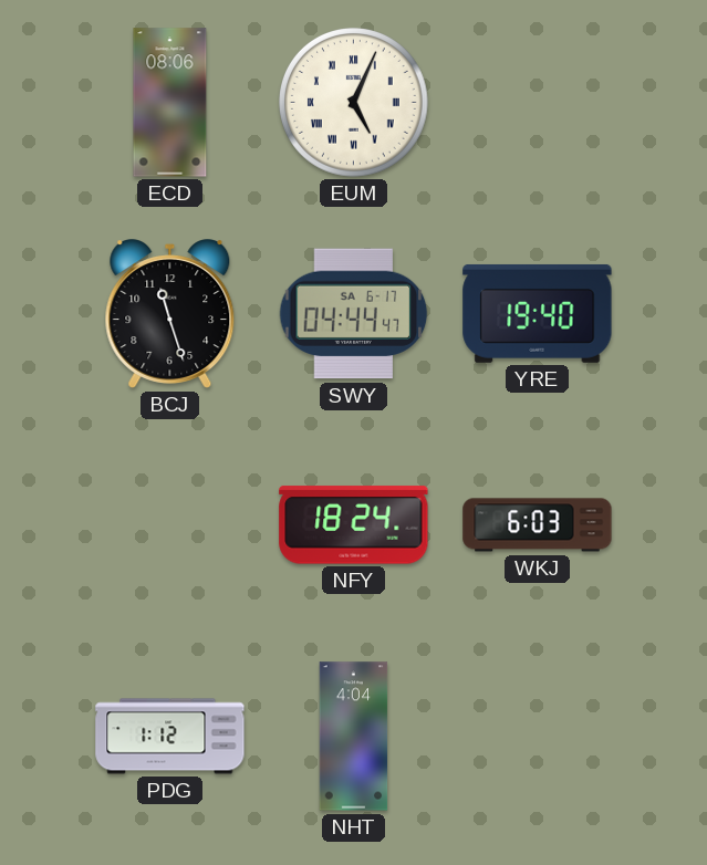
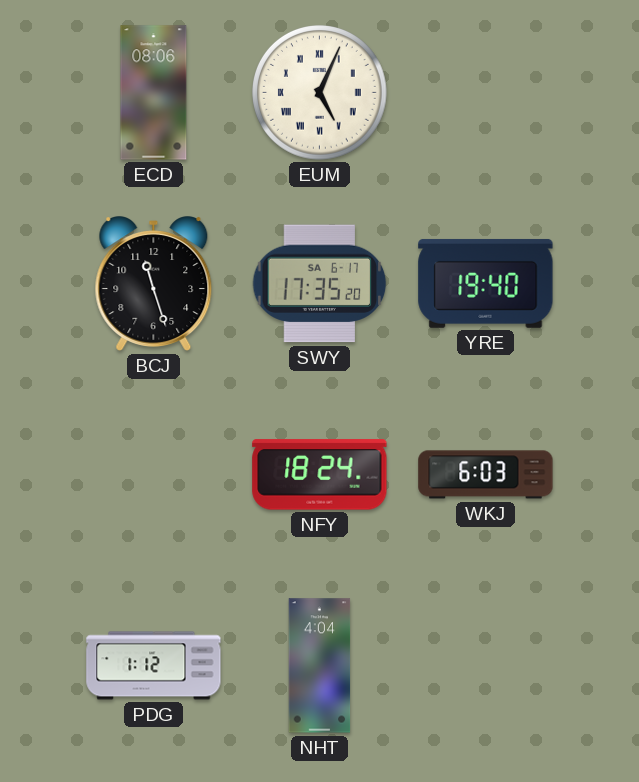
SWY: 04:44 -> 17:35 (320, 284)
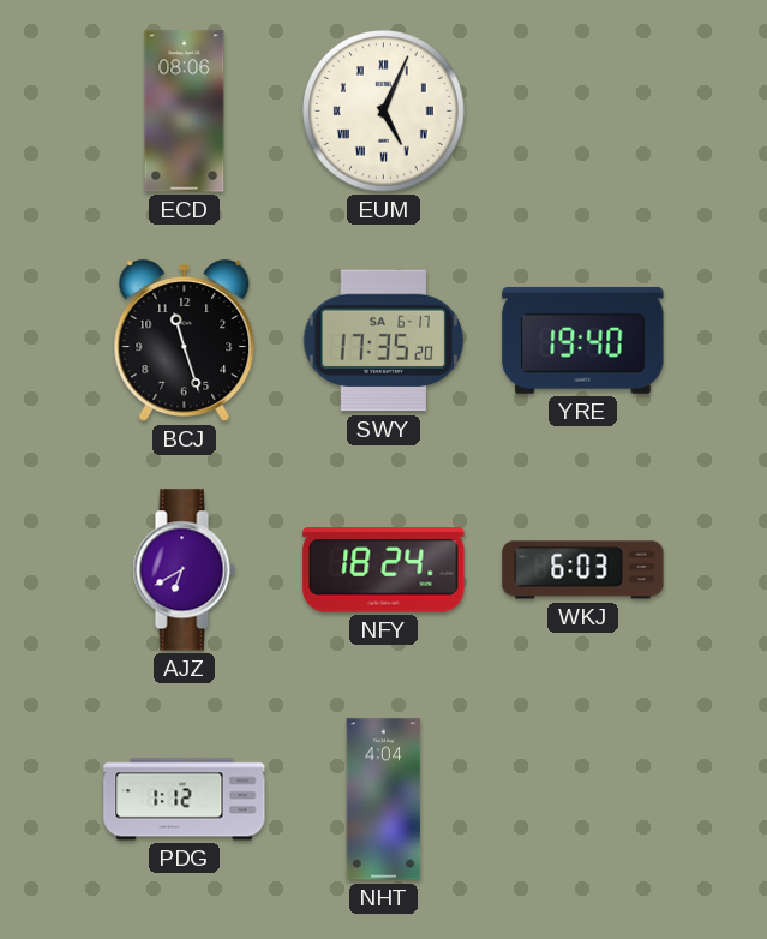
AJZ: none -> 6:40 (184, 570)
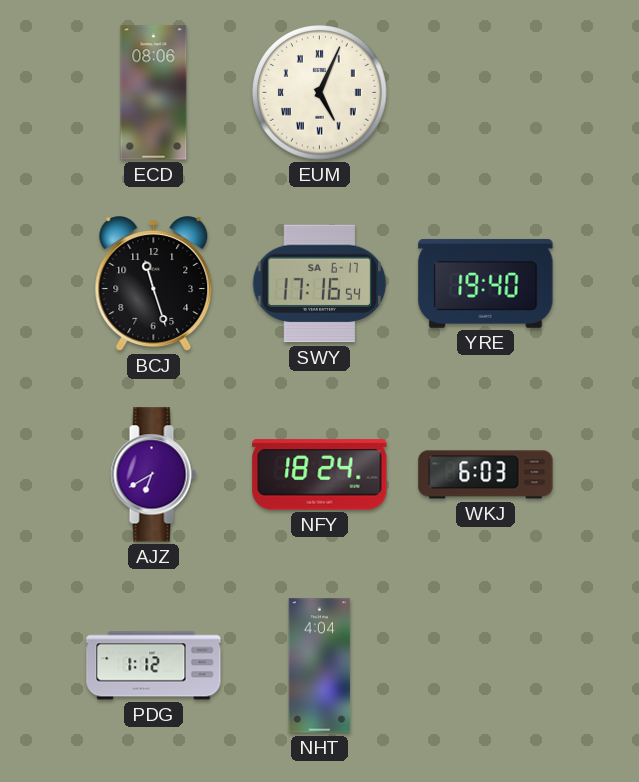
SWY: 17:35 -> 17:16 (320, 284)
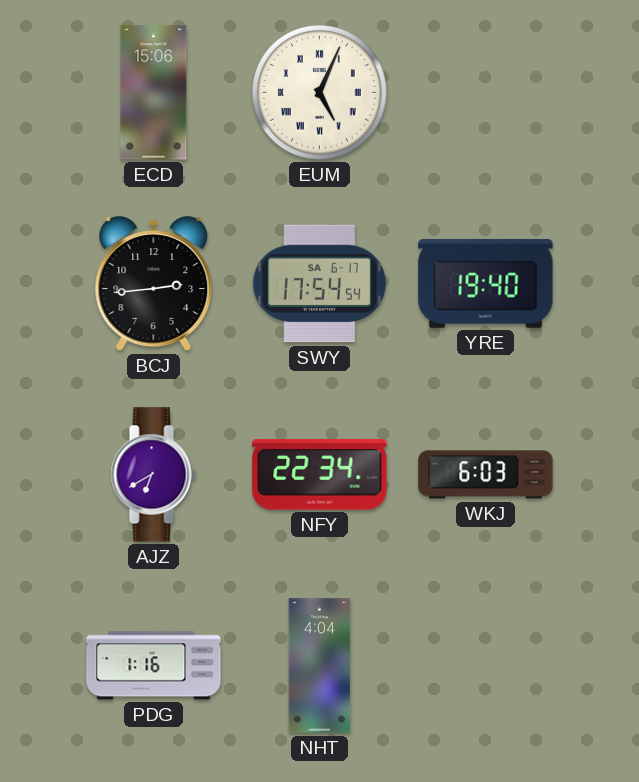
ECD: 08:06 -> 15:06 (154, 93)
BCJ: 11:27 -> 2:44 (154, 284)
SWY: 17:16 -> 17:54 (320, 284)
NFY: 18:24 -> 22:34 (320, 475)
PDG: 1:12 -> 1:16 (154, 666)
